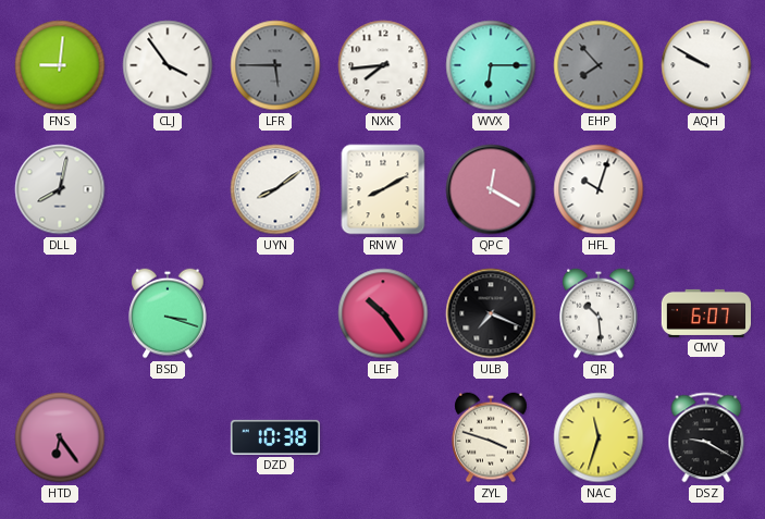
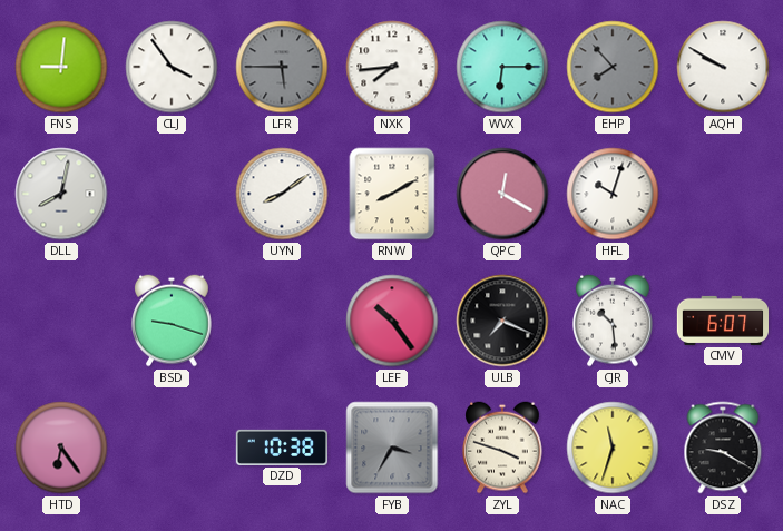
BSD: 3:18 -> 9:18 (172, 321)
FYB: none -> 3:35 (392, 448)
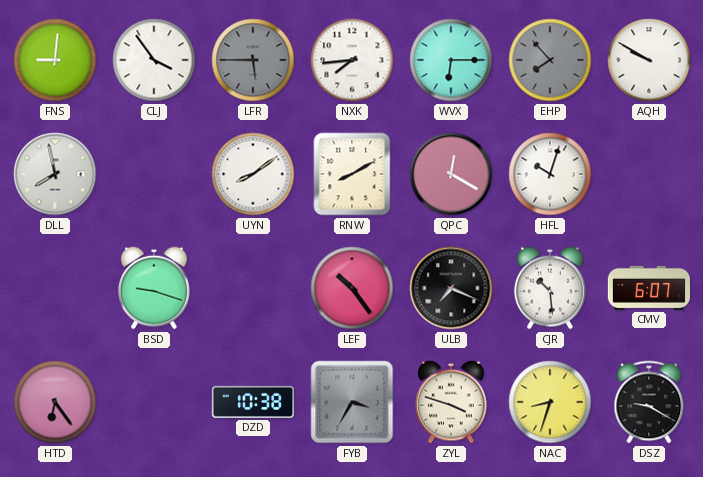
DLL: 8:02 -> 7:58 (55, 174)
NAC: 11:33 -> 8:33 (550, 402)
